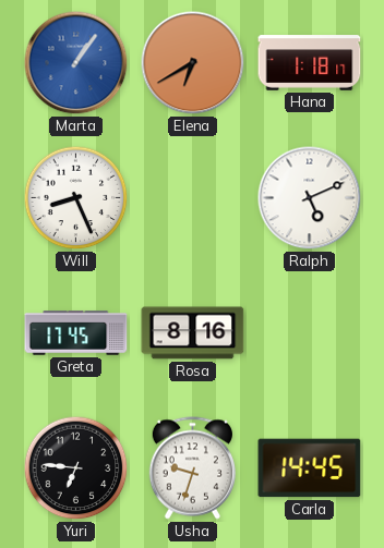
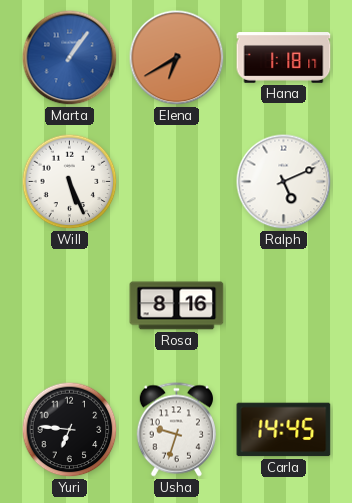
Will: 8:26 -> 5:26 (70, 182)
Greta: 17:45 -> none (76, 333)
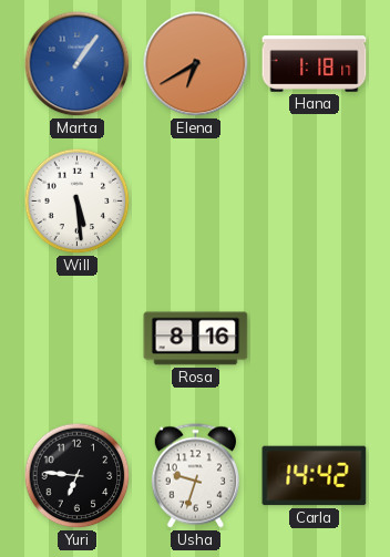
Will: 5:26 -> 5:29 (78, 202)
Ralph: 5:11 -> none (284, 182)
Carla: 14:45 -> 14:42 (315, 476)
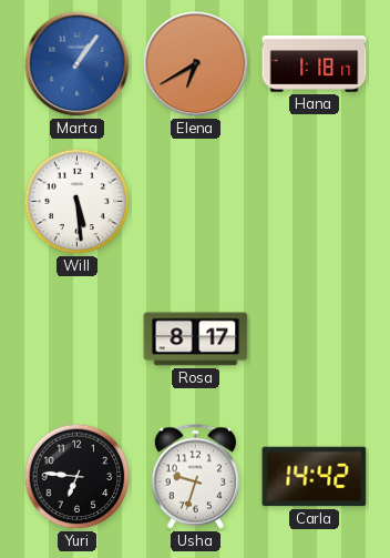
Rosa: 8:16 -> 8:17 (196, 339)
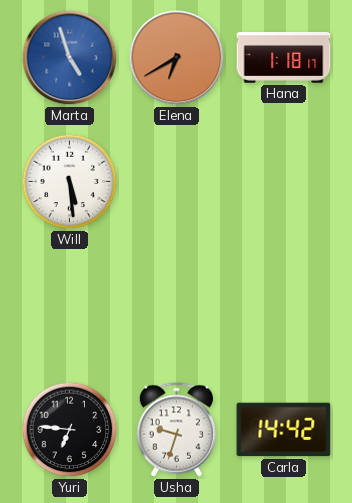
Marta: 1:06 -> 4:57 (70, 58)
Rosa: 8:17 -> none (196, 339)
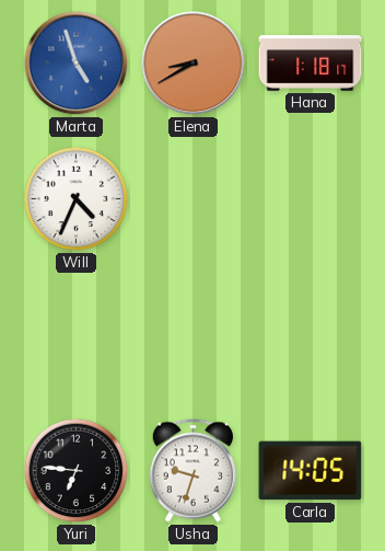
Elena: 6:40 -> 8:40 (194, 64)
Will: 5:29 -> 4:34 (77, 199)
Carla: 14:42 -> 14:05 (311, 471)
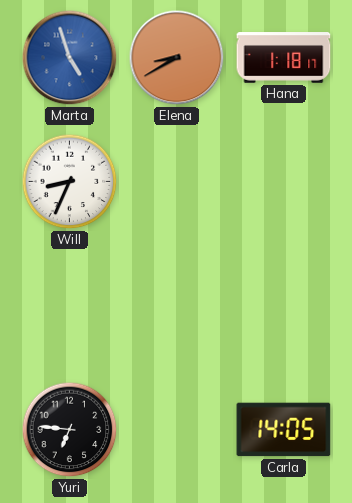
Will: 4:34 -> 8:34 (70, 182)
Usha: 9:33 -> none (192, 471)
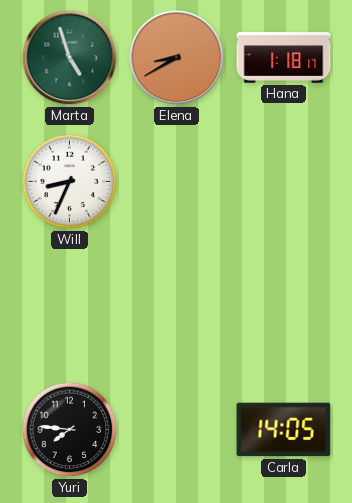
Marta dial: blue -> green (70, 58)
Yuri: 6:46 -> 7:46 (70, 430)
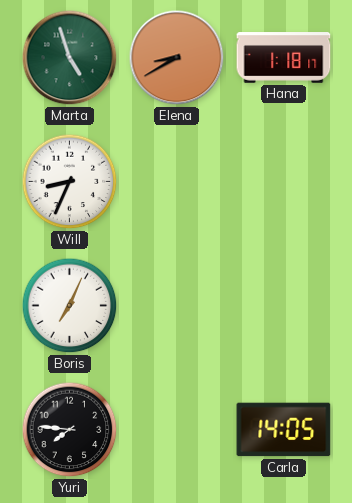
Boris: none -> 7:04 (70, 306)
